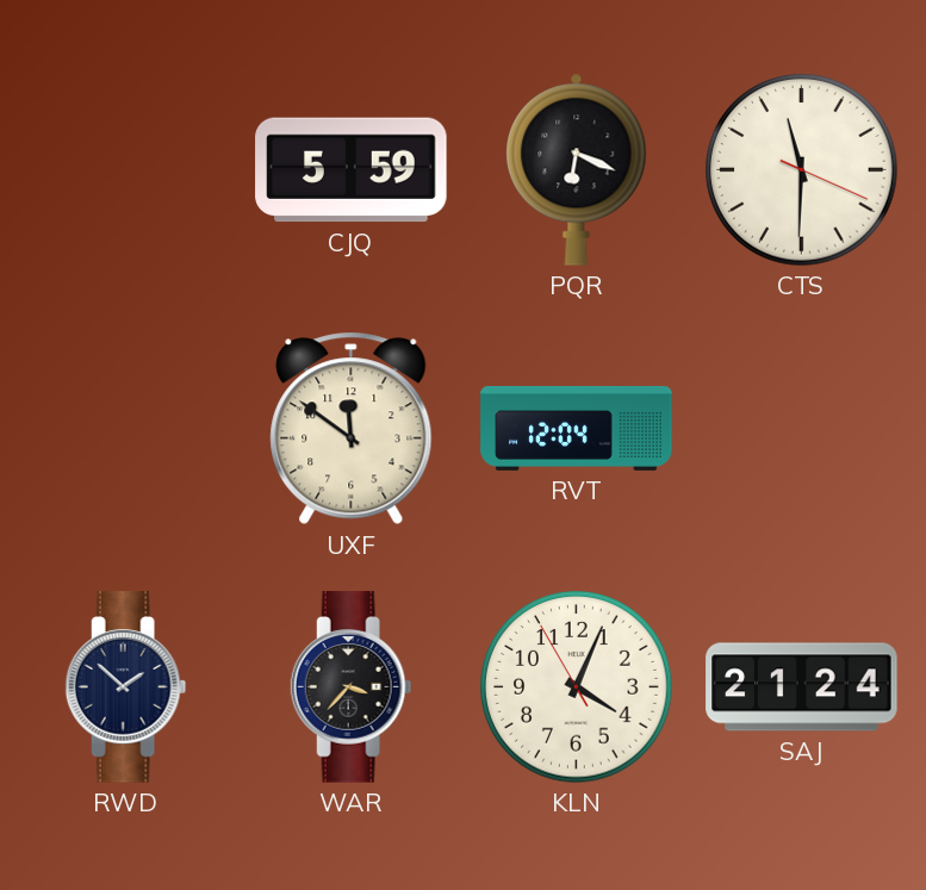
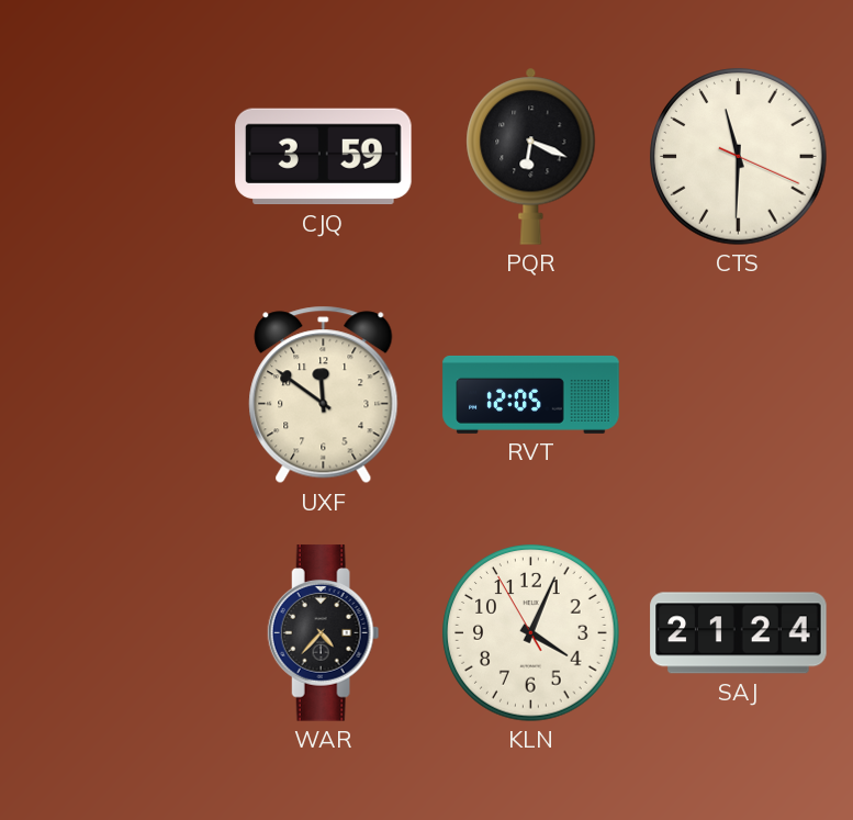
CJQ: 5:59 -> 3:59 (324, 157)
RVT: 12:04 -> 12:05 (531, 394)
RWD: 1:52 -> none (126, 687)
WAR: 3:37 -> 4:37 (324, 633)
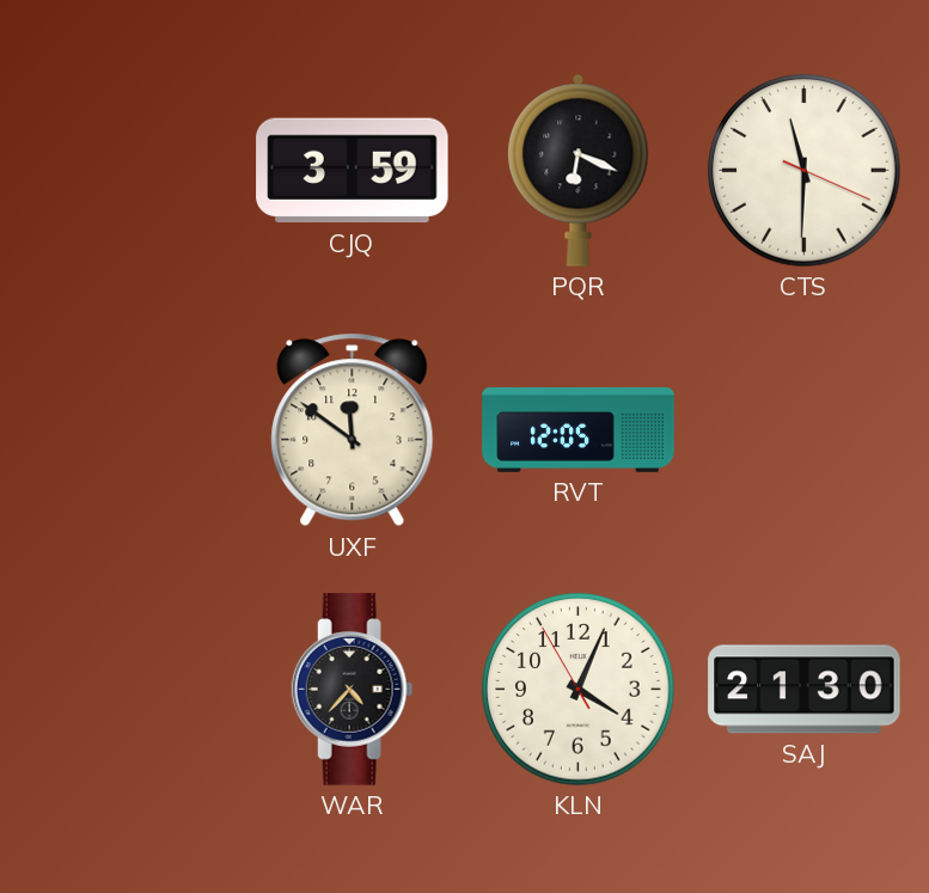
SAJ: 21:24 -> 21:30 (805, 690)
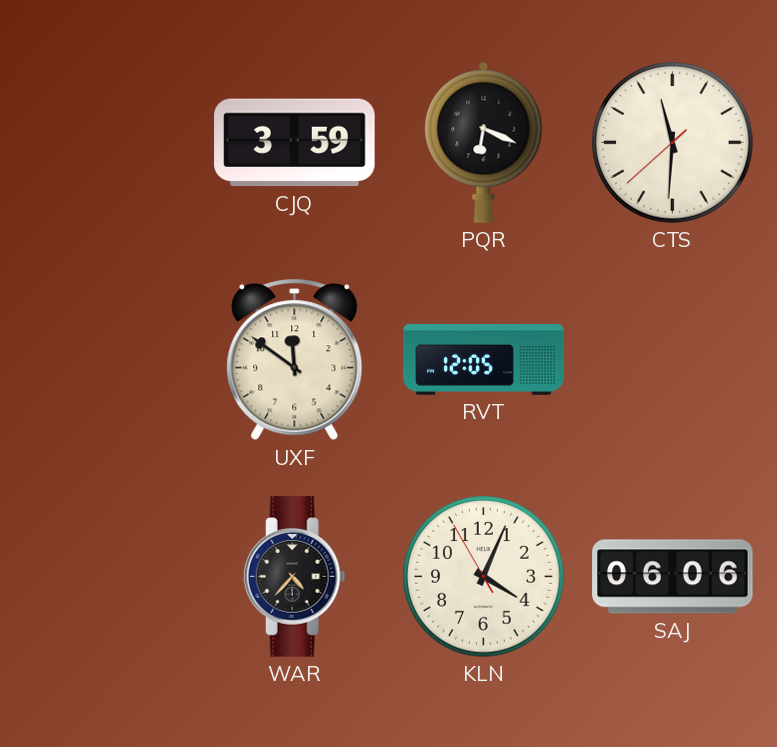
CTS: 11:30:19 -> 11:30:38 (673, 143)
SAJ: 21:30 -> 06:06 (673, 577)
